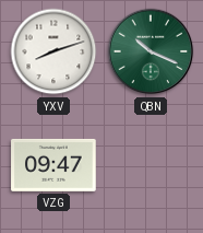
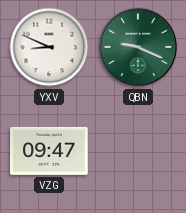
YXV: 8:12 -> 8:49 (49, 47)
QBN: 10:19 -> 9:19 (138, 47)
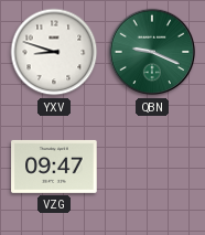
YXV: 8:49 -> 8:48 (54, 52)
